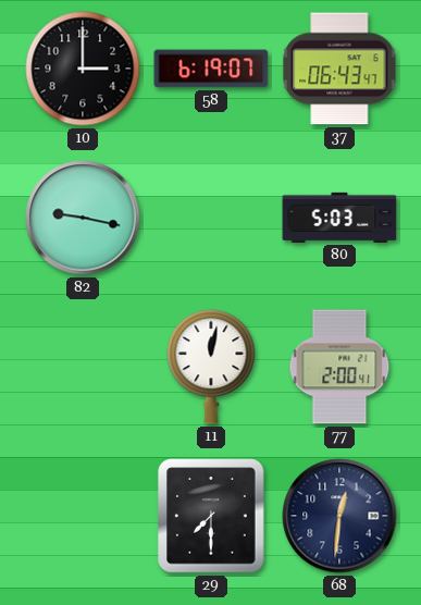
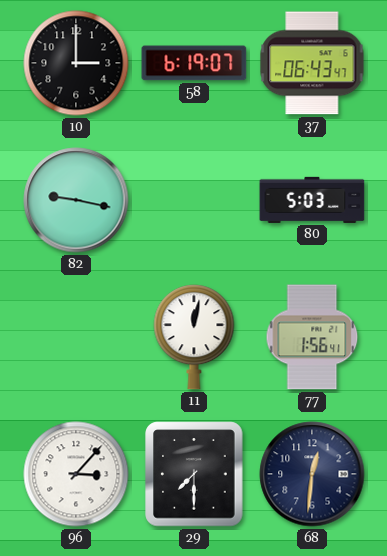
77: 2:00 -> 1:56 (312, 337)
96: none -> 3:07 (76, 474)
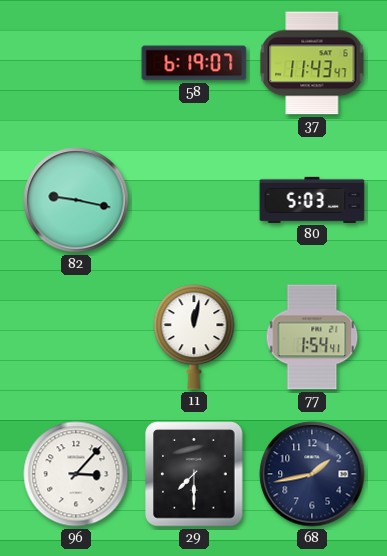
10: 3:00 -> none (76, 63)
37: 06:43 -> 11:43 (312, 63)
77: 1:56 -> 1:54 (312, 337)
68: 12:31 -> 1:43 (312, 474)
